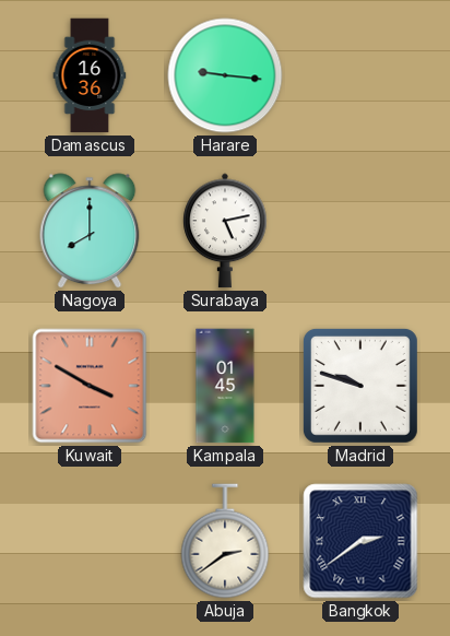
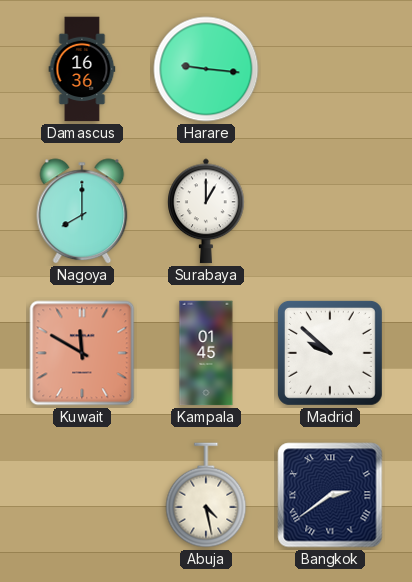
Surabaya: 5:13 -> 1:00 (206, 211)
Kuwait: 3:50 -> 11:50 (82, 353)
Madrid: 9:48 -> 9:52 (330, 353)
Abuja: 2:39 -> 4:28 (206, 495)
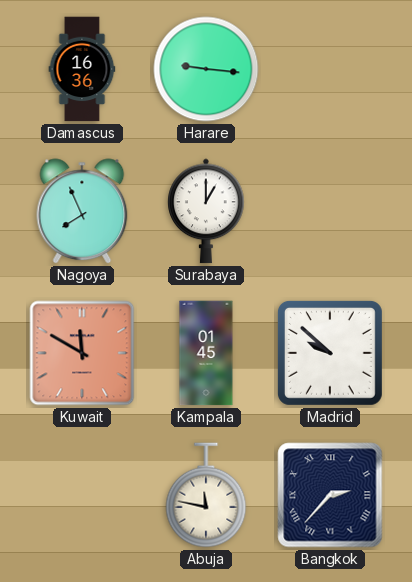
Nagoya: 8:00 -> 7:56 (82, 211)
Abuja: 4:28 -> 11:47 (206, 495)
Bangkok: 2:39 -> 2:37 (330, 495)
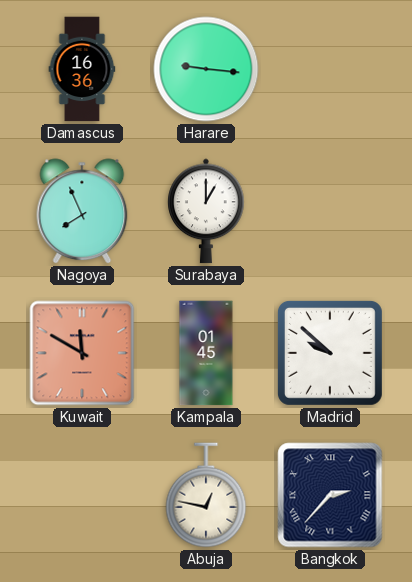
Abuja: 11:47 -> 12:47 (206, 495)
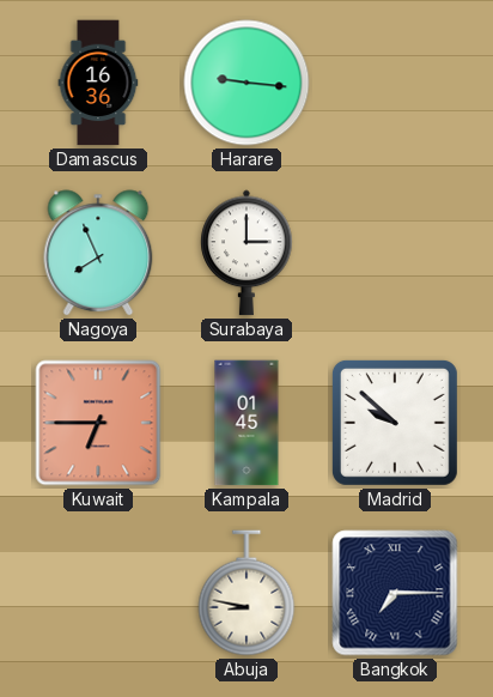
Surabaya: 1:00 -> 3:00 (246, 253)
Kuwait: 11:50 -> 6:45 (98, 423)
Abuja: 12:47 -> 8:47 (246, 593)
Bangkok: 2:37 -> 7:15 (395, 593)
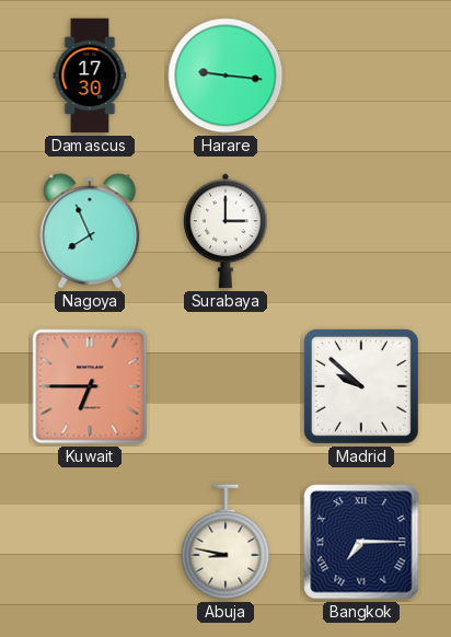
Damascus: 16:36 -> 17:30 (90, 76)
Kampala: 01:45 -> none (246, 423)
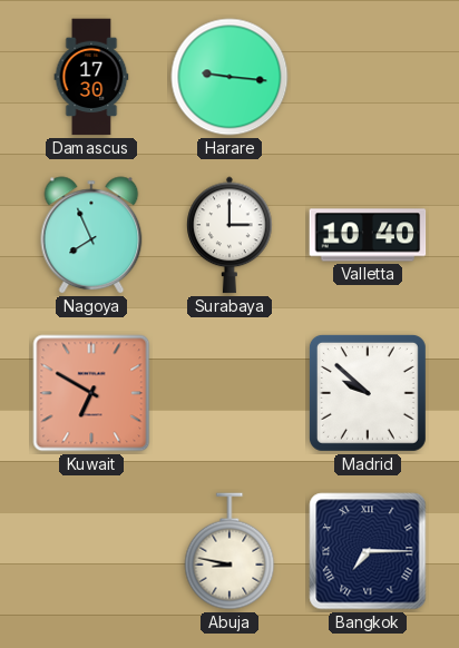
Valletta: none -> 10:40 (368, 235)
Kuwait: 6:45 -> 6:50 (91, 393)
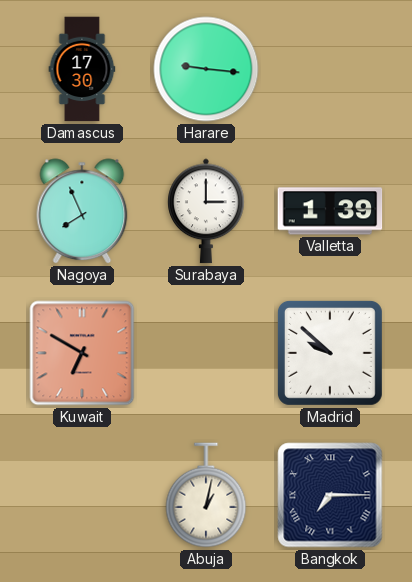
Valletta: 10:40 -> 1:39 (330, 211)
Abuja: 8:47 -> 1:02 (206, 495)
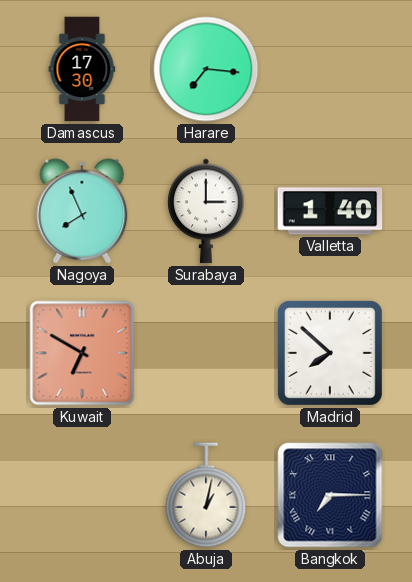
Harare: 9:16 -> 7:16 (206, 69)
Valletta: 1:39 -> 1:40 (330, 211)
Madrid: 9:52 -> 7:52 (330, 353)
